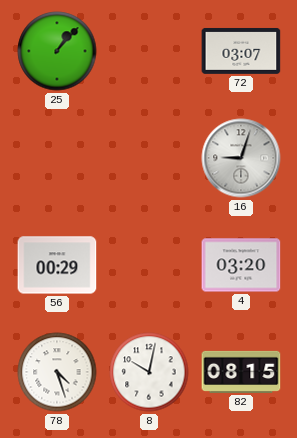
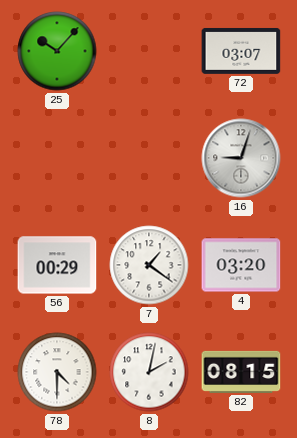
25: 1:07 -> 10:07 (57, 51)
7: none -> 1:21 (149, 265)
78: 4:27 -> 4:30 (57, 372)
8: 10:02 -> 2:02 (149, 372)
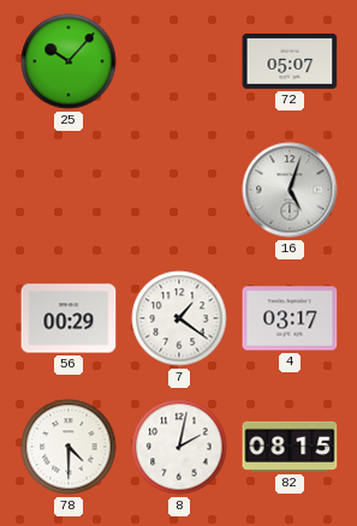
72: 03:07 -> 05:07 (290, 61)
16: 9:03 -> 5:03 (290, 190)
4: 03:20 -> 03:17 (290, 318)
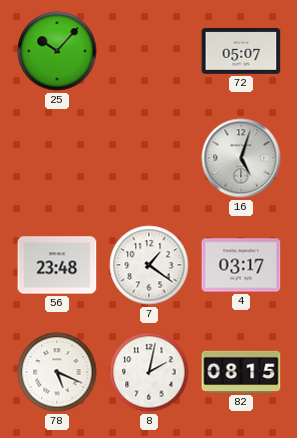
56: 00:29 -> 23:48 (57, 265)
78: 4:30 -> 5:19 (57, 372)
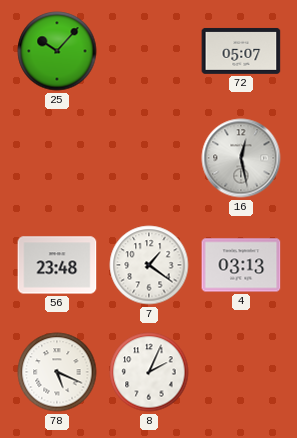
16: 5:03 -> 12:28 (241, 158)
4: 03:17 -> 03:13 (241, 265)
8: 2:02 -> 2:04 (149, 372)
82: 08:15 -> none (241, 372)
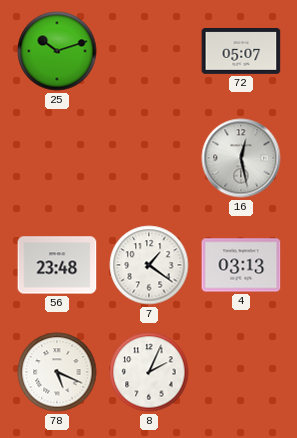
25: 10:07 -> 10:12 (57, 51)
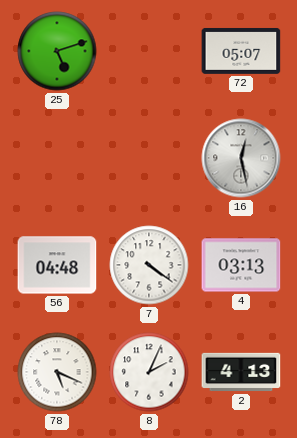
25: 10:12 -> 5:12 (57, 51)
56: 23:48 -> 04:48 (57, 265)
7: 1:21 -> 4:21 (149, 265)
2: none -> 4:13 (241, 372)
